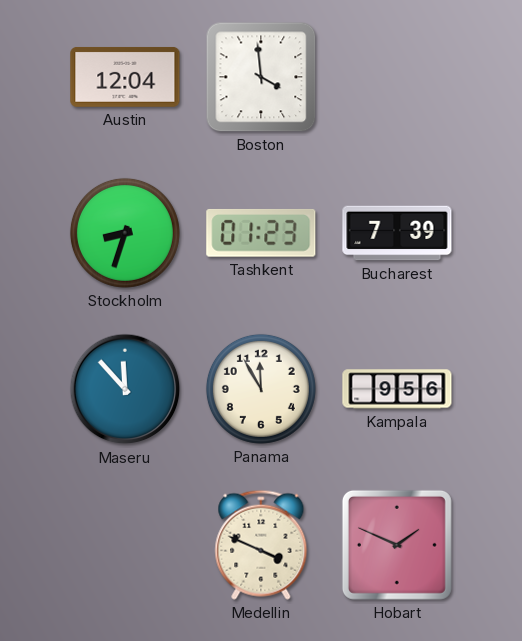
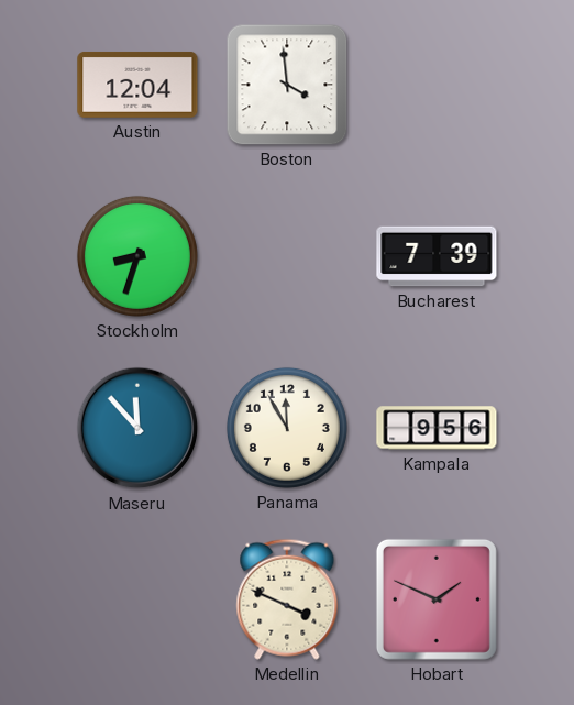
Tashkent: 01:23 -> none (261, 233)
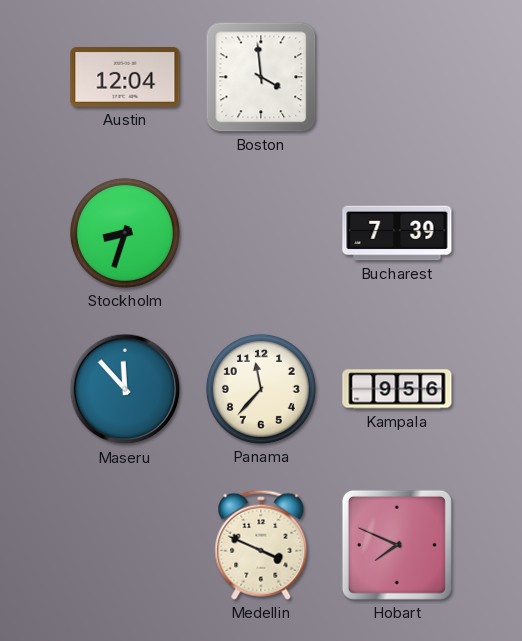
Panama: 11:55 -> 11:37 (261, 389)
Hobart: 1:49 -> 7:49 (397, 545)
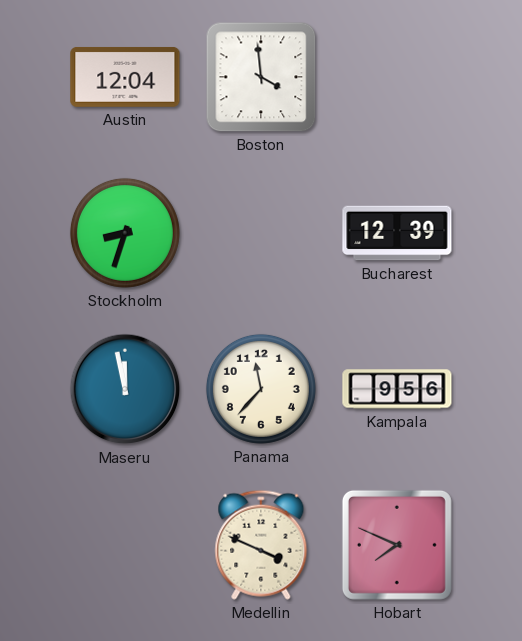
Bucharest: 7:39 -> 12:39 (397, 233)
Maseru: 11:53 -> 11:58 (125, 389)
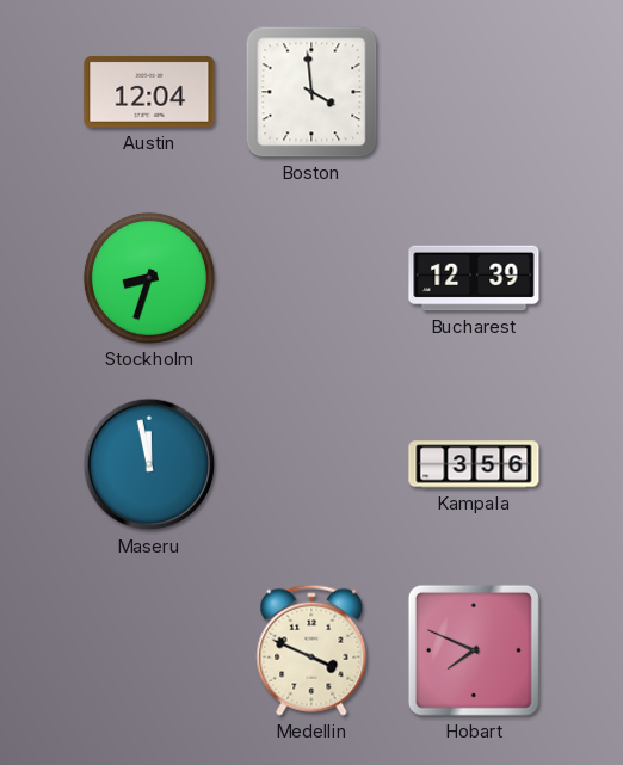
Panama: 11:37 -> none (261, 389)
Kampala: 9:56 -> 3:56 (474, 464)
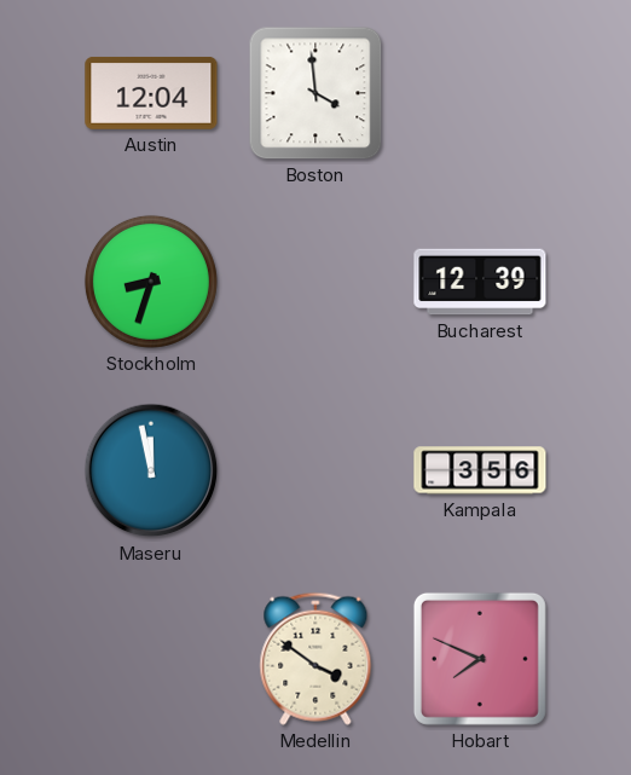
Medellin: 3:49 -> 3:51 (315, 659)
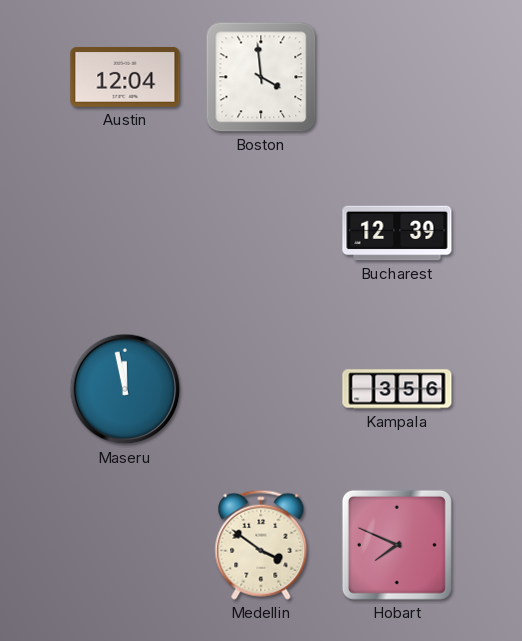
Stockholm: 8:33 -> none (151, 282)
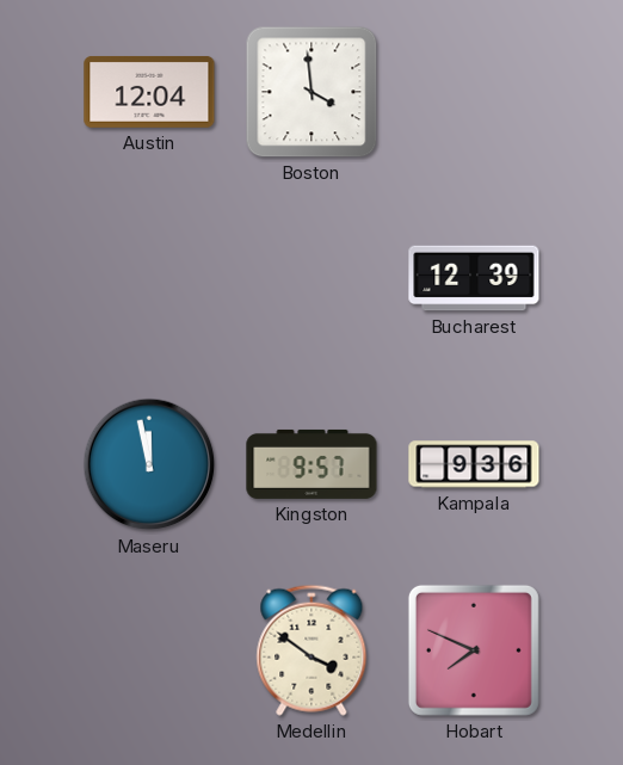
Kingston: none -> 9:57 (311, 464)
Kampala: 3:56 -> 9:36 (474, 464)
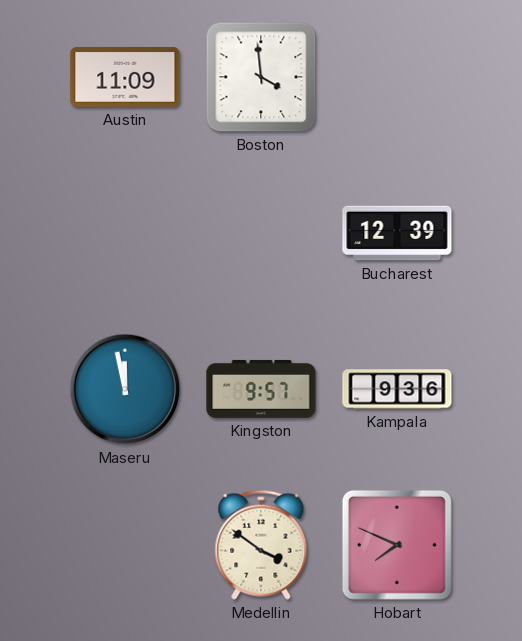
Austin: 12:04 -> 11:09 (125, 77)
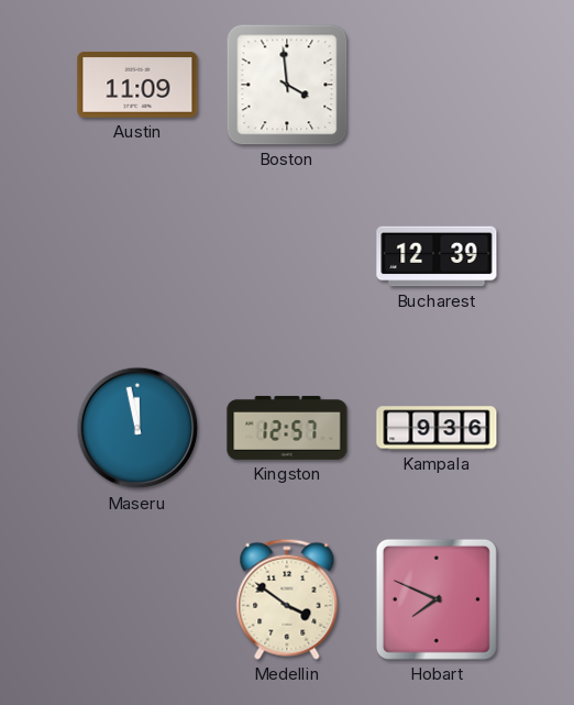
Kingston: 9:57 -> 12:57 (287, 428)
